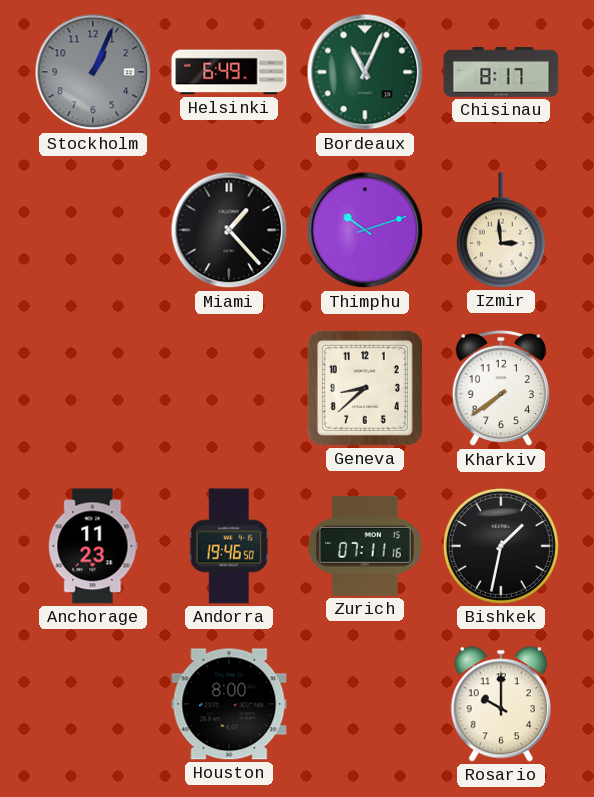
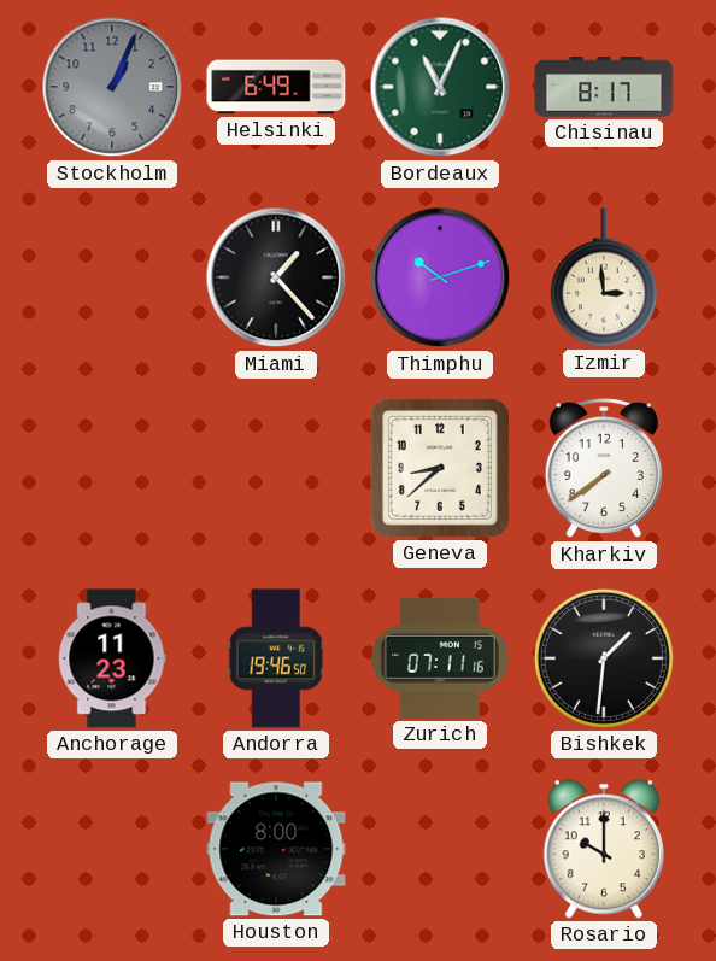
Bishkek: 1:32 -> 1:31 (604, 658)
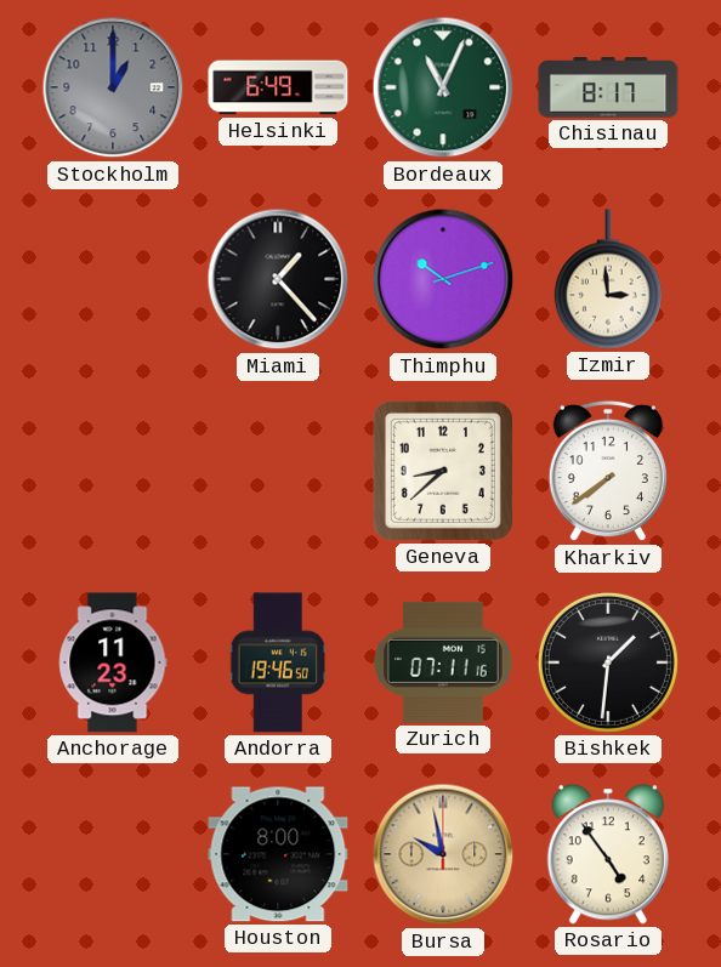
Stockholm: 1:04 -> 1:00 (113, 87)
Bursa: none -> 9:58 (443, 854)
Rosario: 10:00 -> 4:54 (607, 854)
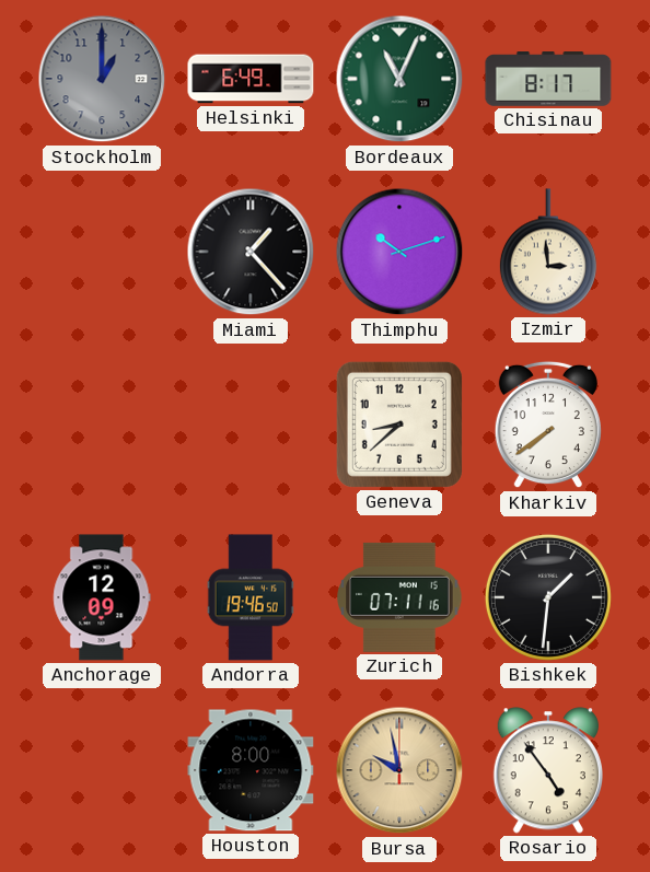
Anchorage: 11:23 -> 12:09 (102, 597)
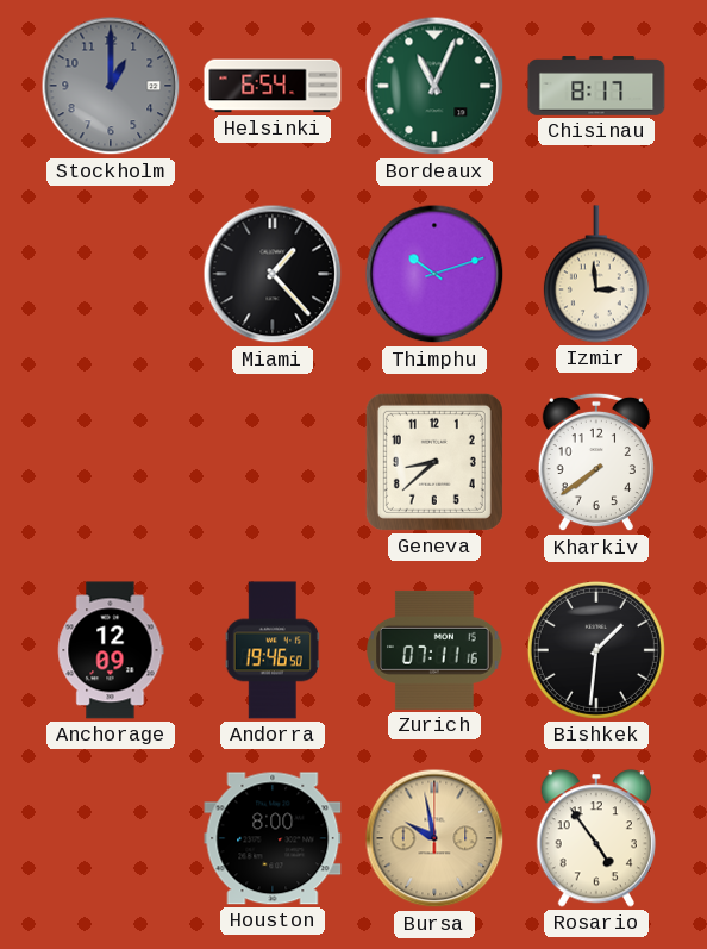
Helsinki: 6:49 -> 6:54 (273, 86)
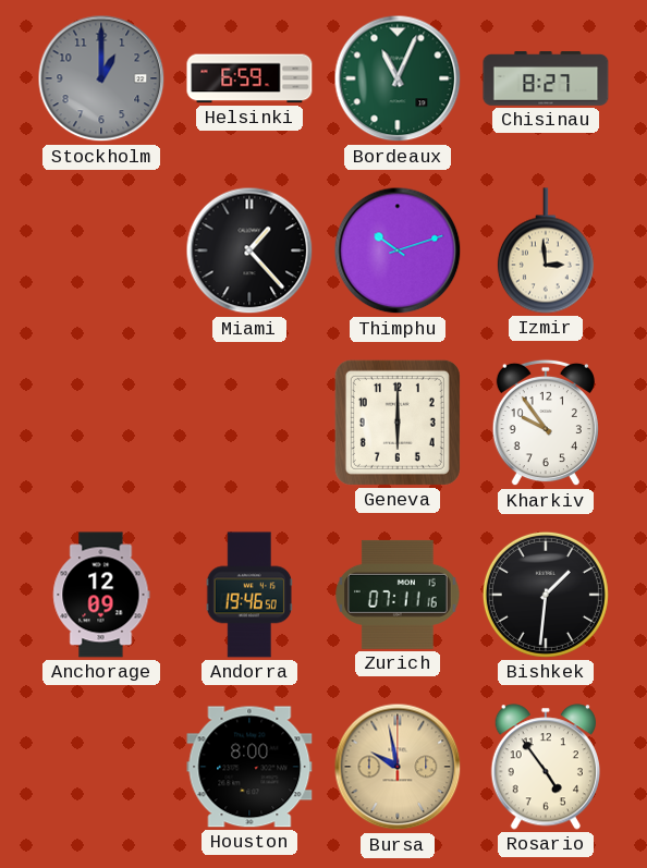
Helsinki: 6:54 -> 6:59 (249, 78)
Chisinau: 8:17 -> 8:27 (546, 78)
Geneva: 8:38 -> 6:00 (398, 423)
Kharkiv: 7:39 -> 9:54 (546, 423)
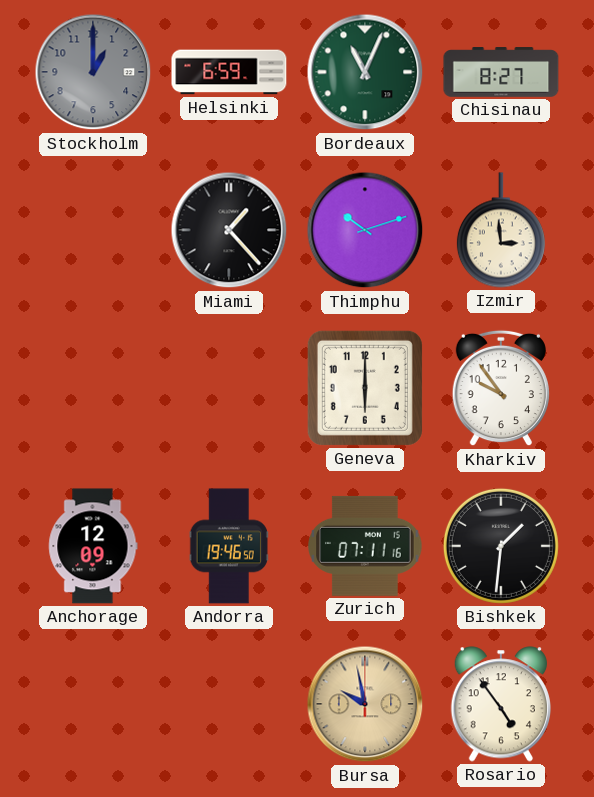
Houston: 8:00 -> none (249, 767)
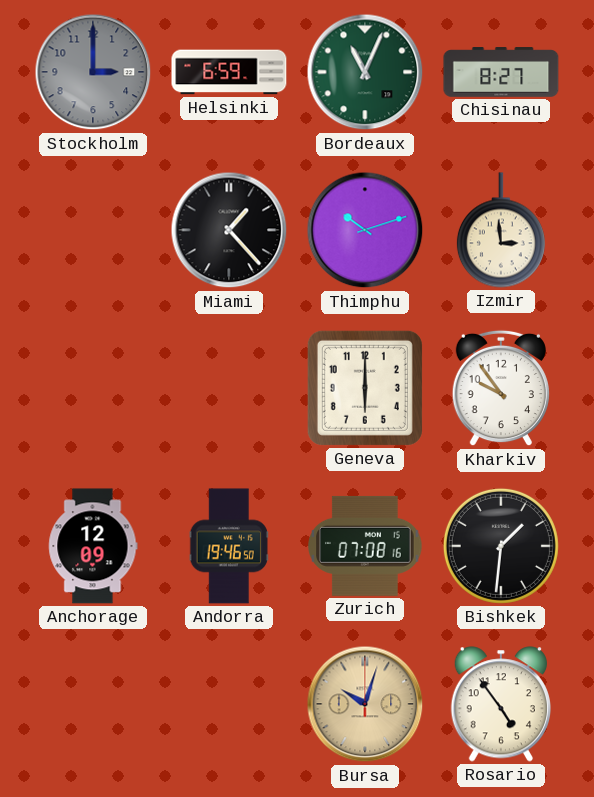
Stockholm: 1:00 -> 3:00 (93, 72)
Zurich: 07:11 -> 07:08 (365, 546)
Bursa: 9:58 -> 10:03 (365, 704)
